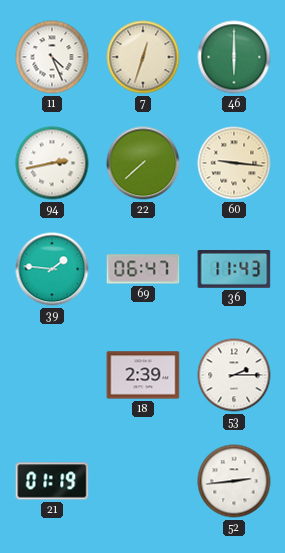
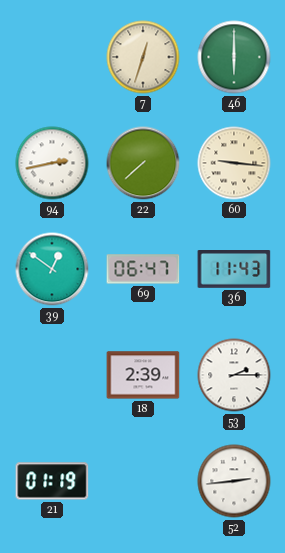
11: 4:26 -> none (52, 57)
39: 1:46 -> 12:51 (52, 269)
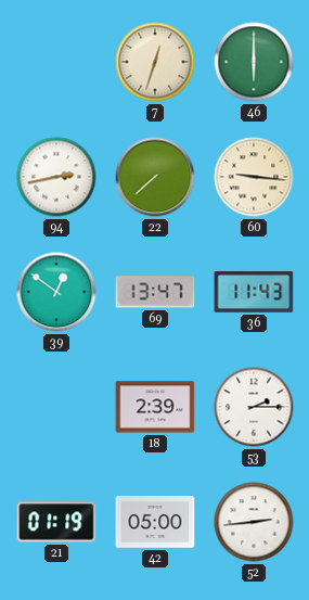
69: 06:47 -> 13:47 (155, 292)
42: none -> 05:00 (155, 523)
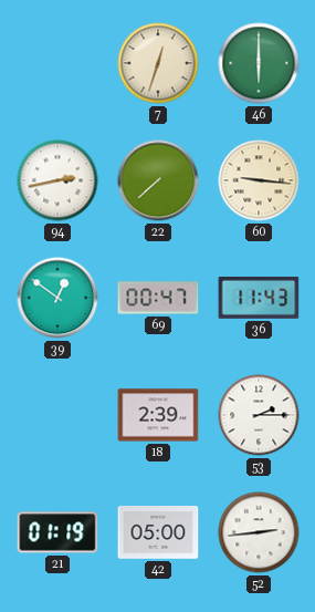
69: 13:47 -> 00:47 (158, 298)
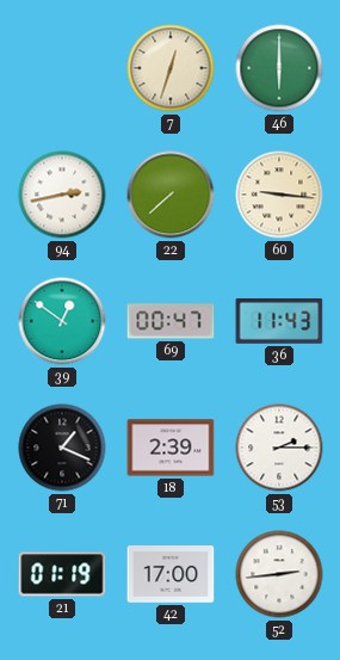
71: none -> 1:19 (62, 448)
42: 05:00 -> 17:00 (171, 575)
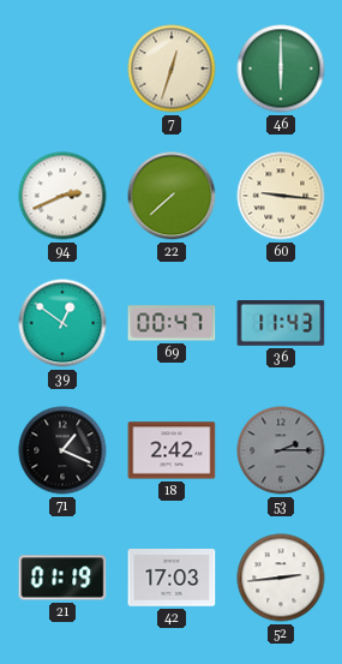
94: 2:43 -> 2:41 (62, 196)
18: 2:39 -> 2:42 (172, 450)
53 dial: white -> grey (281, 450)
42: 17:00 -> 17:03 (172, 579)
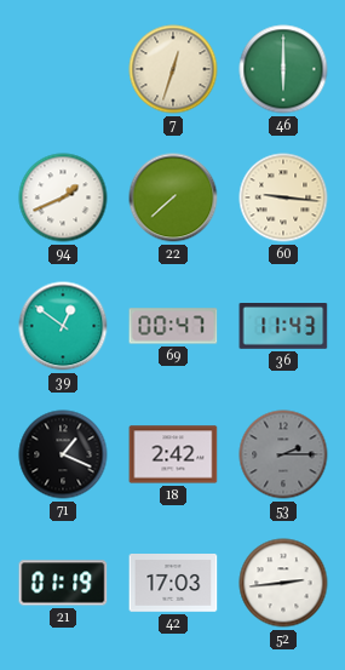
94: 2:41 -> 1:41 (63, 197)
